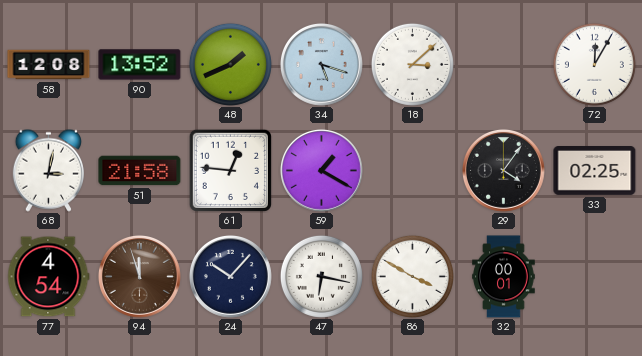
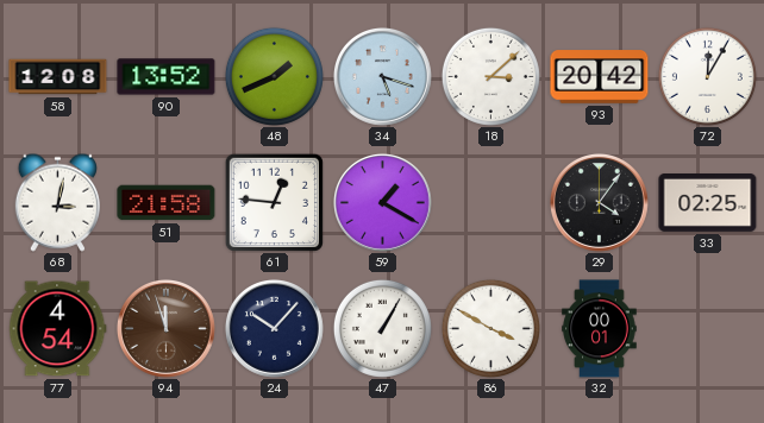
93: none -> 20:42 (600, 77)
47: 6:17 -> 1:05 (382, 328)
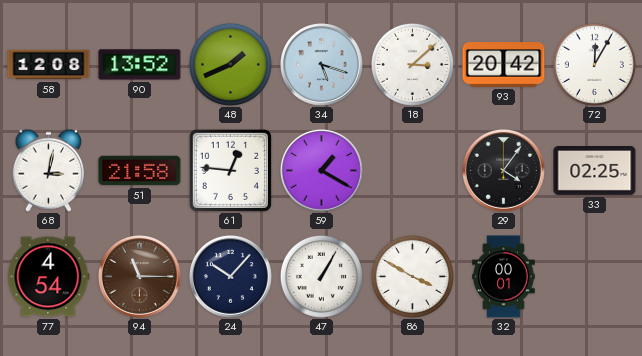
94: 11:57 -> 11:15 (139, 276)
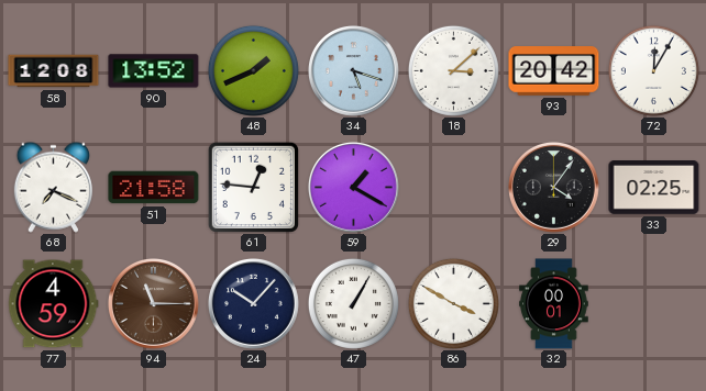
68: 3:02 -> 7:19 (53, 187)
77: 4:54 -> 4:59 (54, 304)
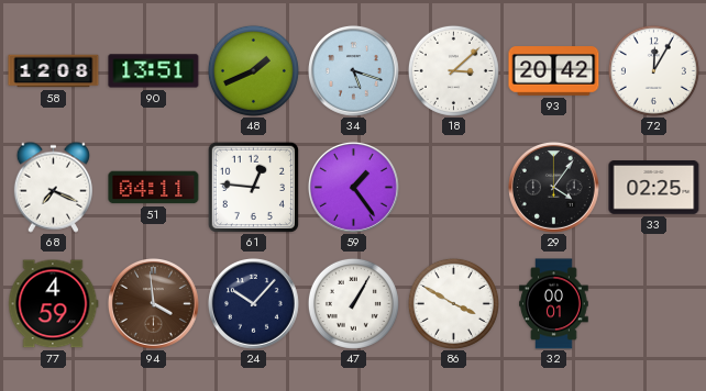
90: 13:52 -> 13:51 (154, 71)
51: 21:58 -> 04:11 (154, 188)
59: 1:20 -> 1:24 (353, 187)
94: 11:15 -> 3:59 (153, 303)
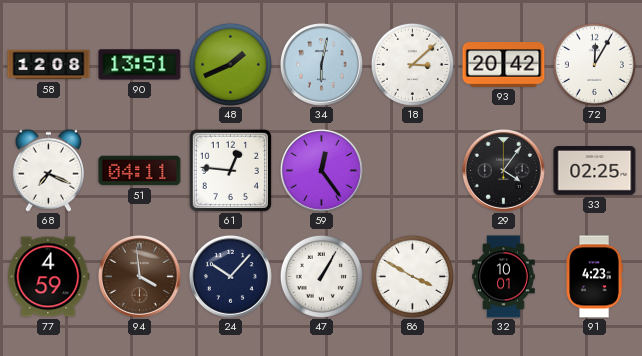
34: 5:18 -> 6:02 (321, 64)
59: 1:24 -> 12:24 (321, 170)
32: 00:01 -> 10:01 (504, 277)
91: none -> 4:23 (594, 277)
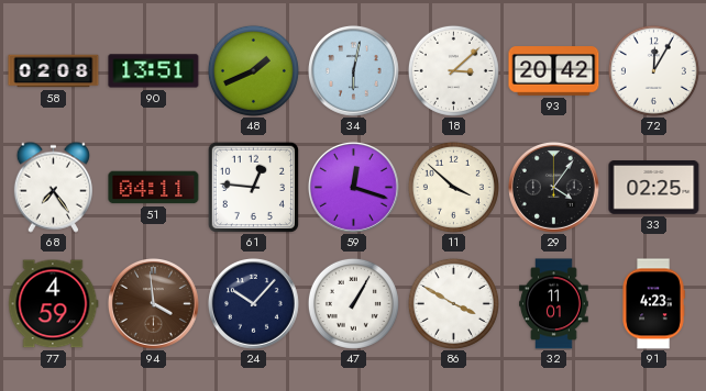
58: 12:08 -> 02:08 (54, 71)
68: 7:19 -> 7:24 (53, 187)
59: 12:24 -> 12:18 (353, 187)
11: none -> 3:52 (453, 187)
32: 10:01 -> 11:01 (554, 304)
